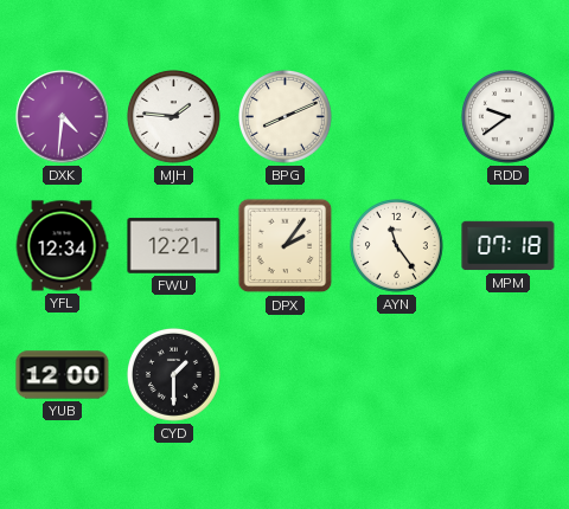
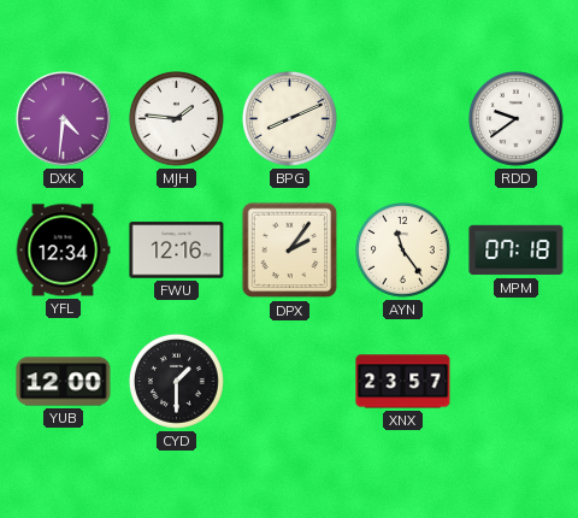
FWU: 12:21 -> 12:16 (177, 251)
XNX: none -> 23:57 (403, 382)
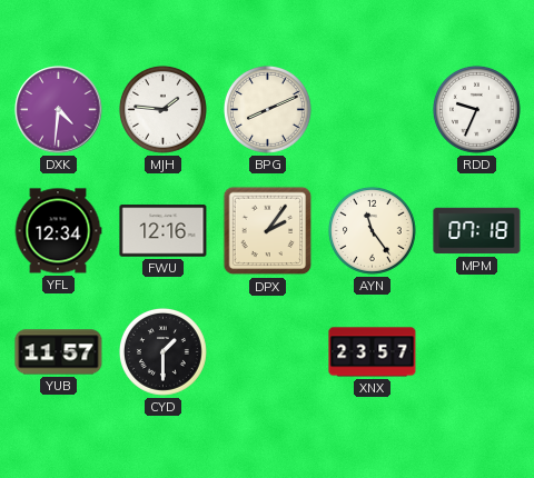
RDD: 9:39 -> 9:34 (477, 109)
YUB: 12:00 -> 11:57 (59, 352)
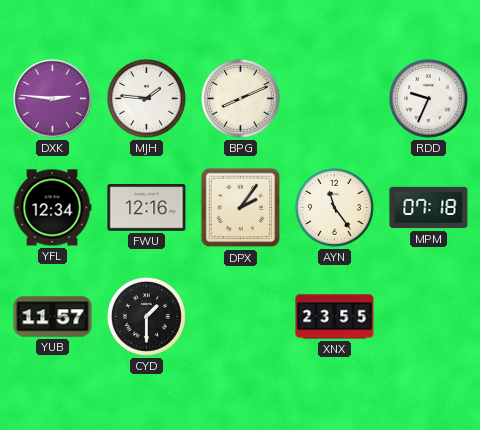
DXK: 4:31 -> 2:46 (53, 99)
XNX: 23:57 -> 23:55 (335, 317)
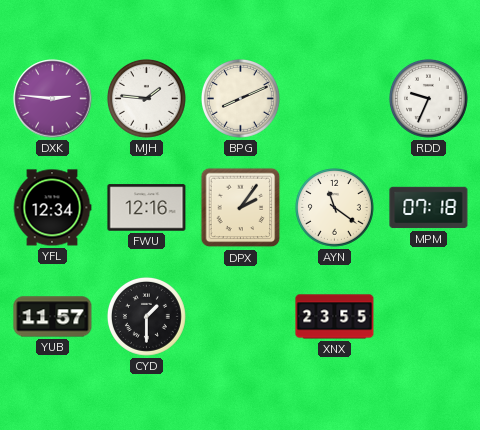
AYN: 11:24 -> 11:21 (335, 207)
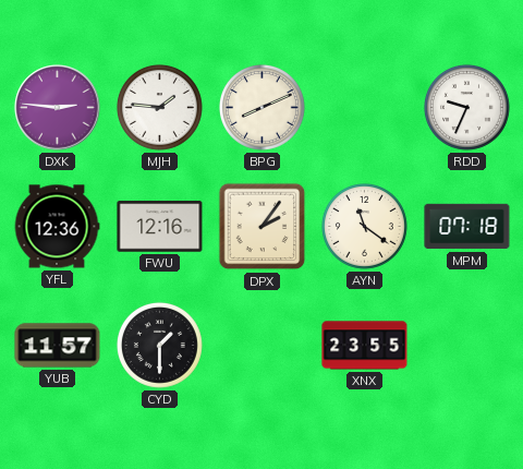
YFL: 12:34 -> 12:36 (57, 227)
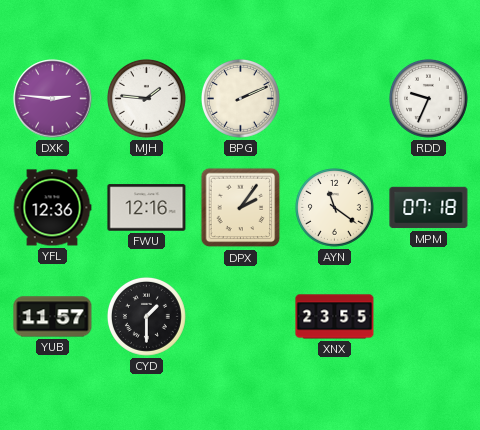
BPG: 8:11 -> 2:11 (241, 98)
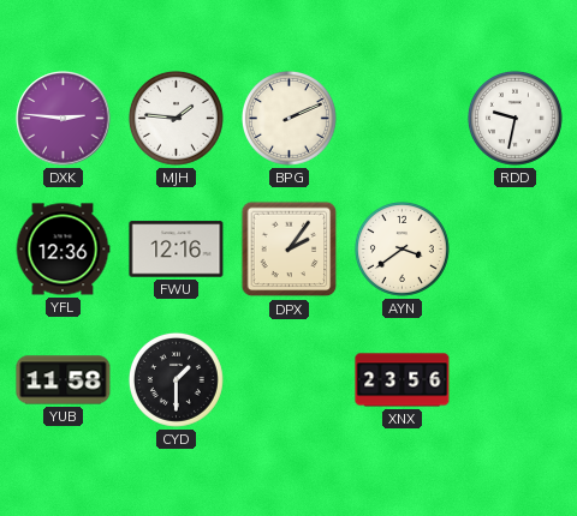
RDD: 9:34 -> 9:32 (516, 118)
AYN: 11:21 -> 3:39 (403, 248)
MPM: 07:18 -> none (429, 208)
YUB: 11:57 -> 11:58 (64, 380)
XNX: 23:55 -> 23:56 (403, 380)
